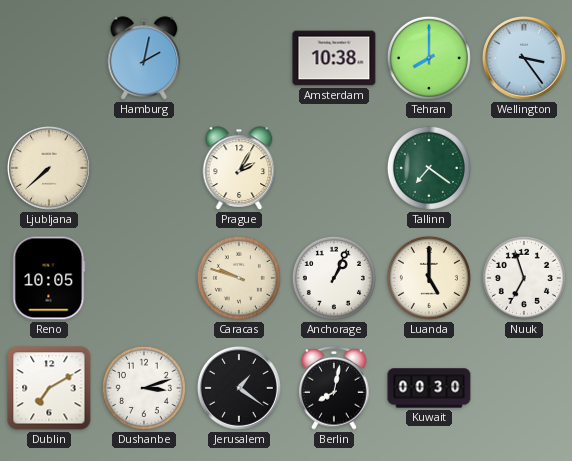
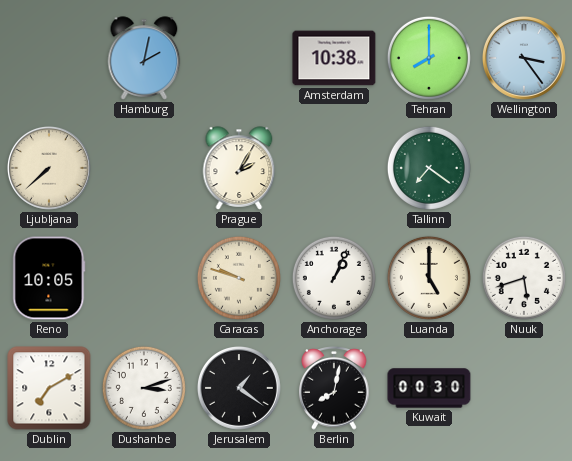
Nuuk: 6:57 -> 5:42 (524, 278)
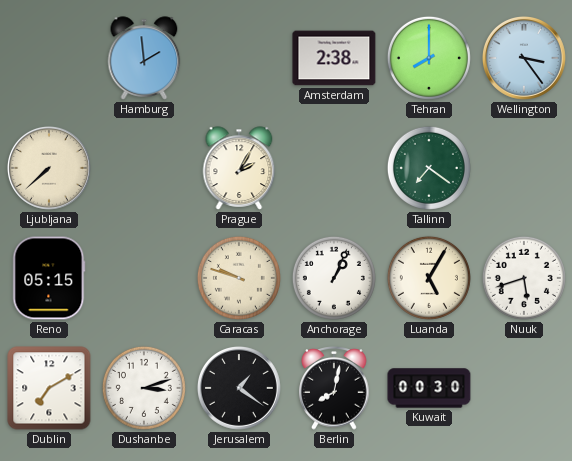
Hamburg: 2:02 -> 1:59 (144, 58)
Amsterdam: 10:38 -> 2:38 (334, 58)
Reno: 10:05 -> 05:15 (49, 278)
Luanda: 5:00 -> 5:05 (429, 278)
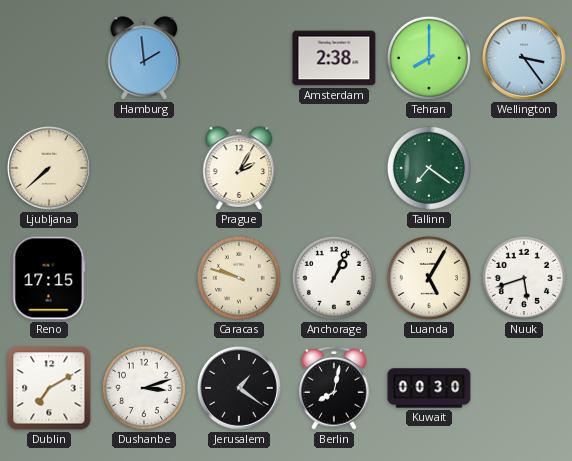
Reno: 05:15 -> 17:15 (49, 278)
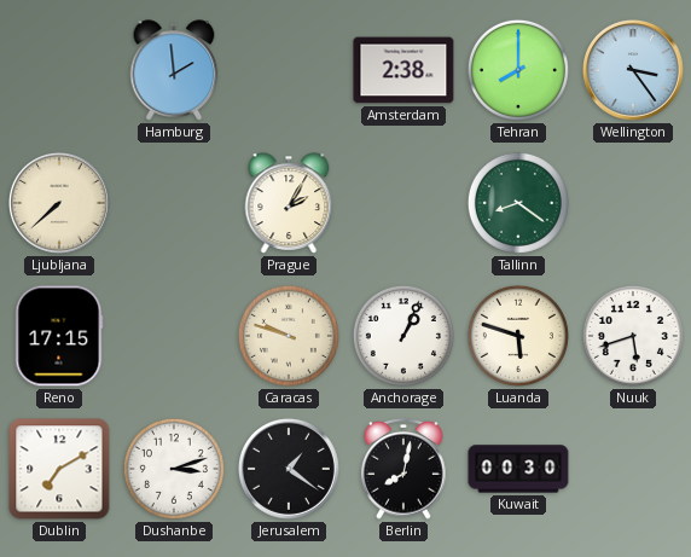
Tallinn: 7:21 -> 8:21 (518, 203)
Luanda: 5:05 -> 5:48 (518, 336)
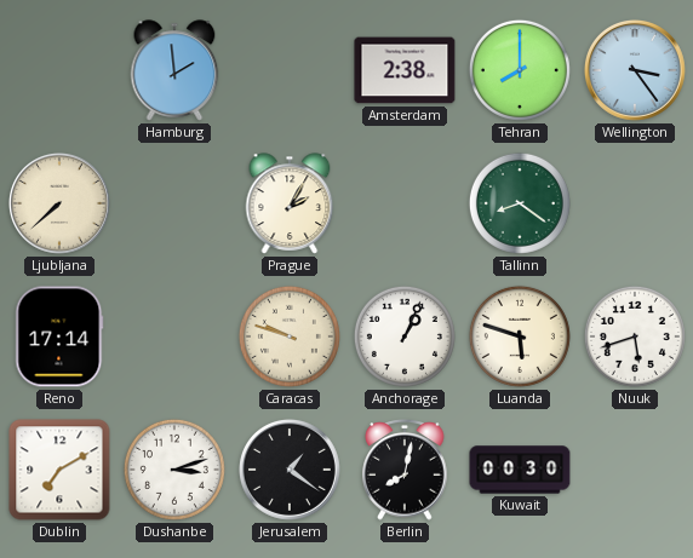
Reno: 17:15 -> 17:14 (59, 336)
